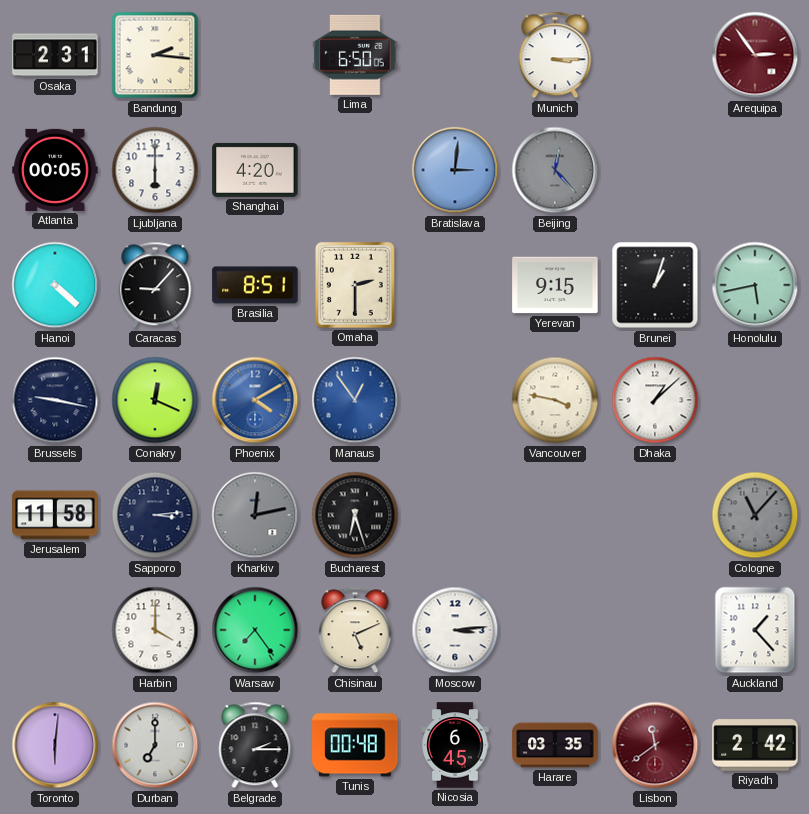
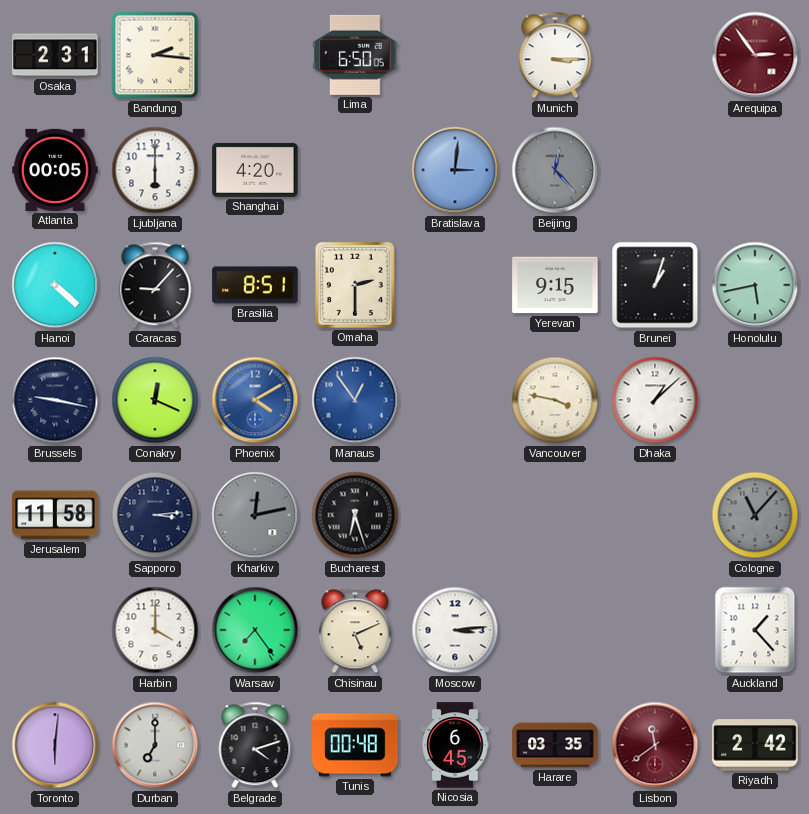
Belgrade: 2:15 -> 4:12 (255, 745)
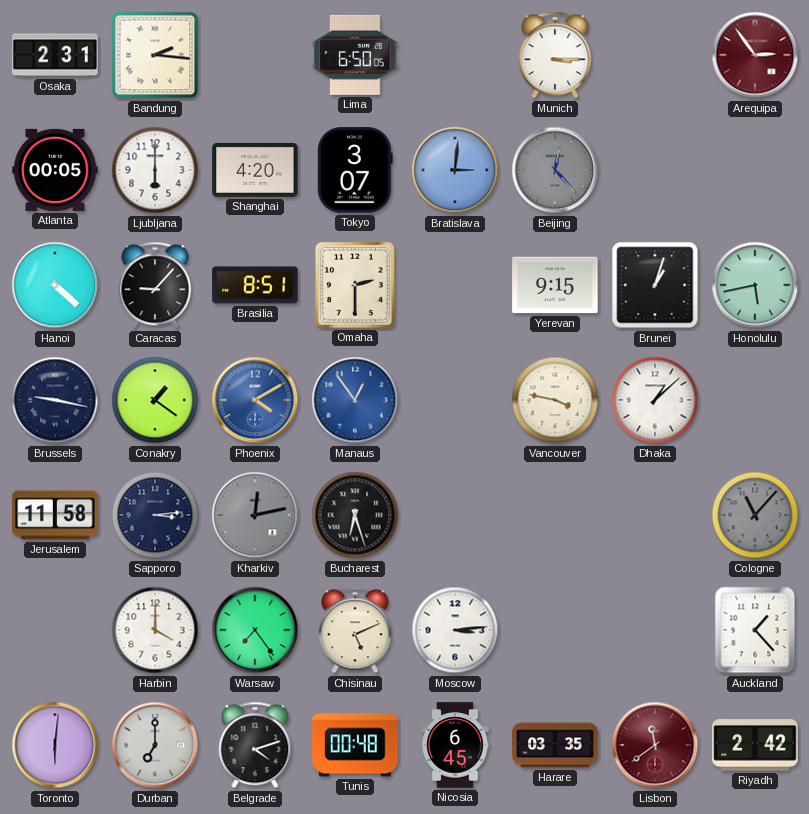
Tokyo: none -> 3:07 (355, 170)
Conakry: 12:19 -> 1:21 (155, 400)
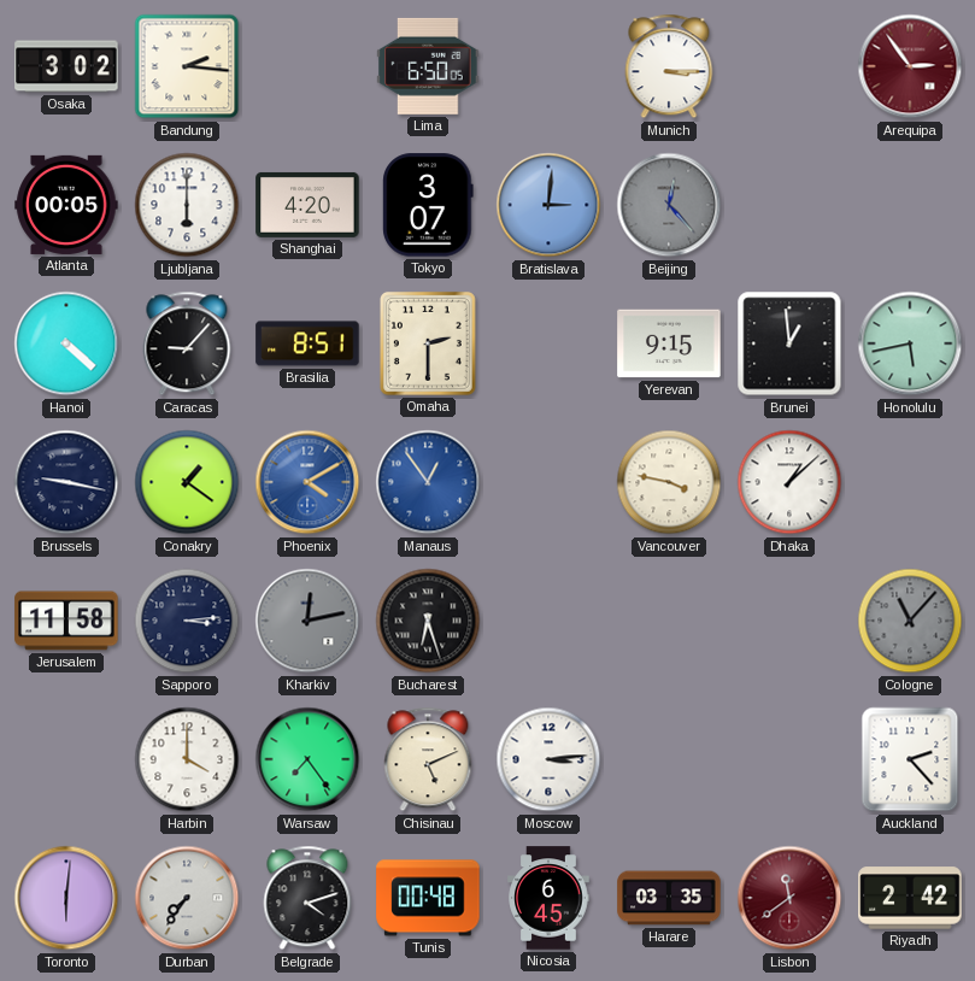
Osaka: 2:31 -> 3:02 (66, 66)
Brunei: 1:03 -> 12:59 (789, 343)
Auckland: 1:23 -> 2:23 (910, 759)
Durban: 7:00 -> 7:36 (187, 898)
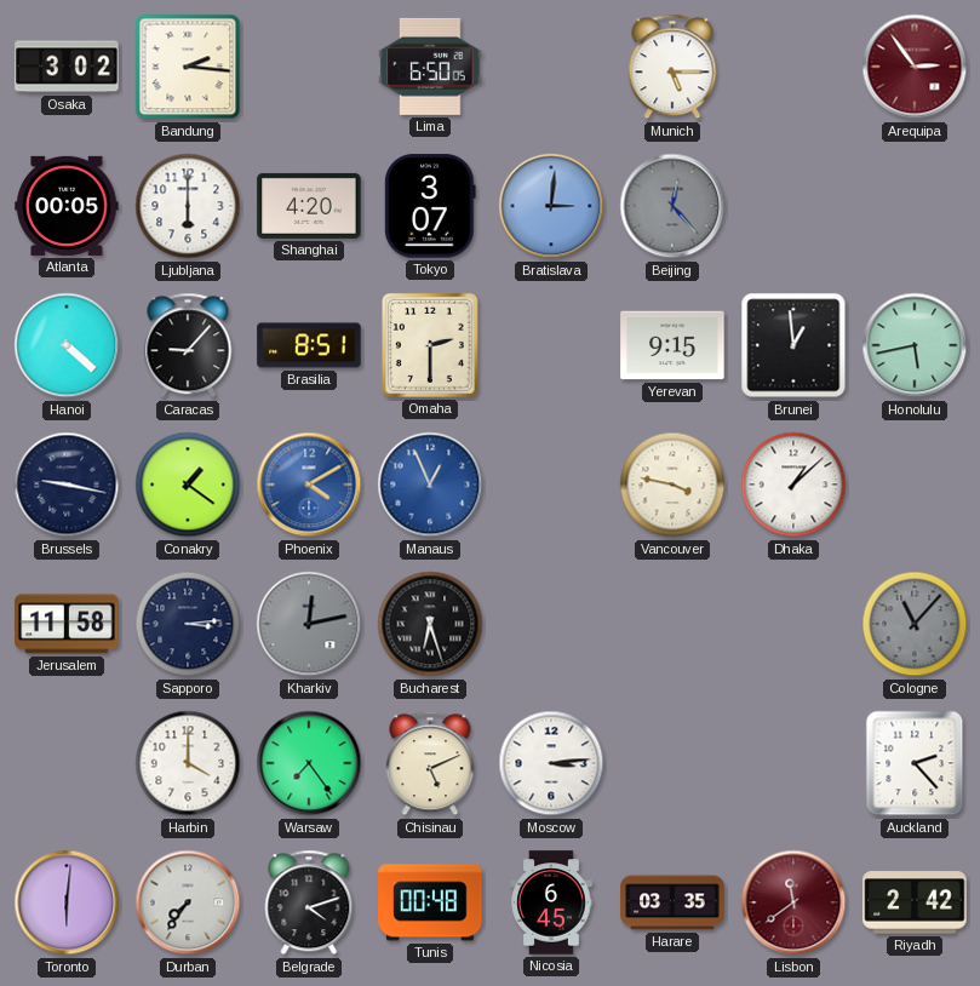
Munich: 3:15 -> 5:15 (672, 67)
Manaus: 12:54 -> 12:56 (430, 485)
